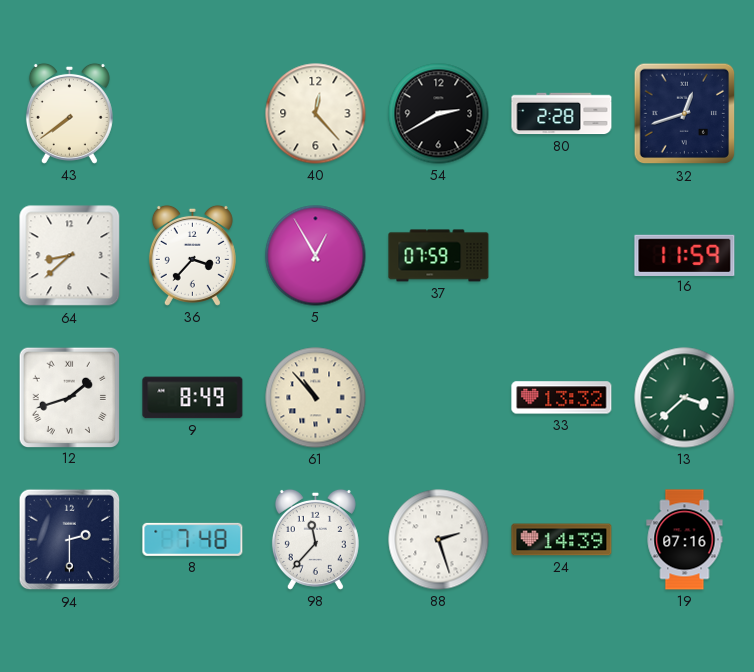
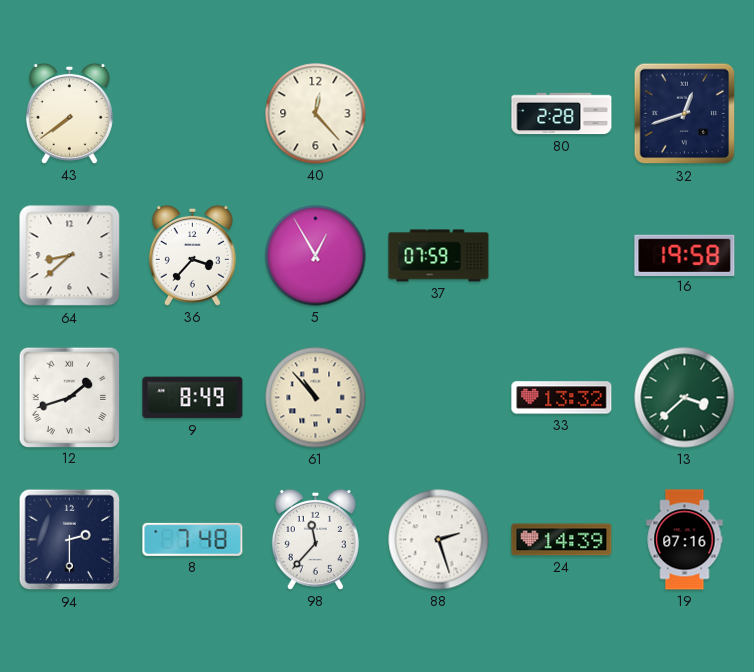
54: 2:40 -> none (439, 114)
16: 11:59 -> 19:58 (685, 255)
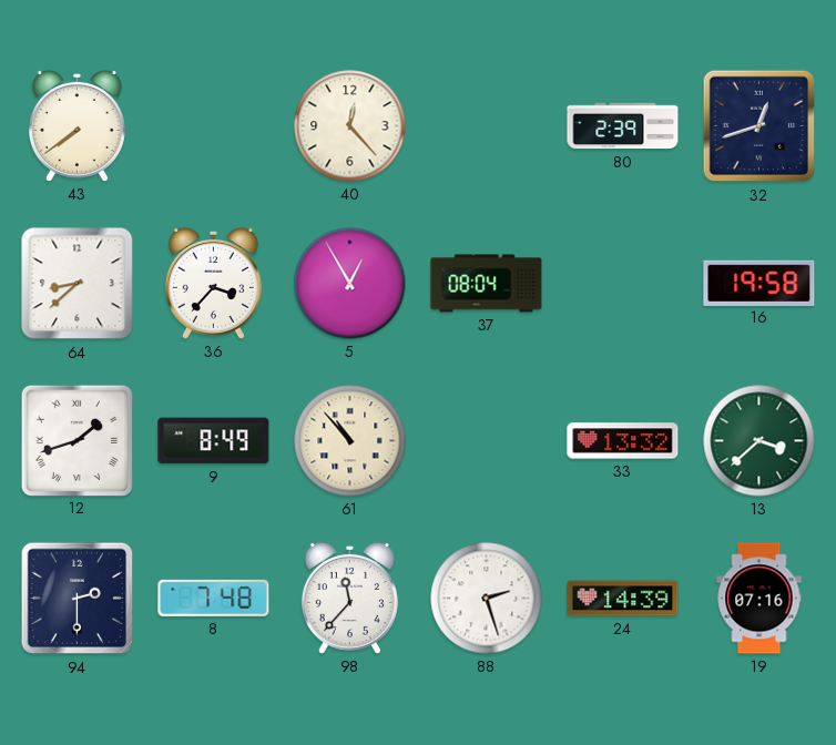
80: 2:28 -> 2:39 (623, 126)
37: 07:59 -> 08:04 (487, 284)
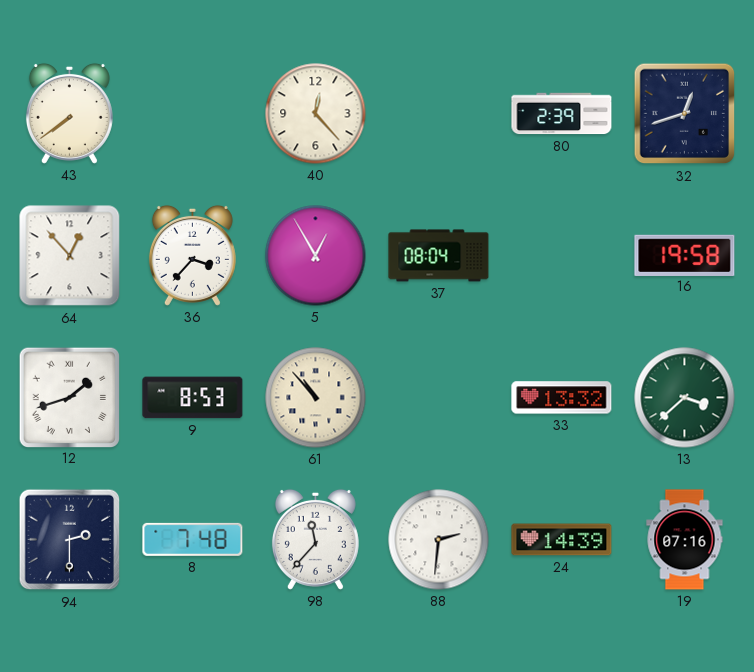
64: 8:38 -> 12:53 (70, 256)
9: 8:49 -> 8:53 (193, 398)
88: 2:27 -> 2:31 (439, 540)
